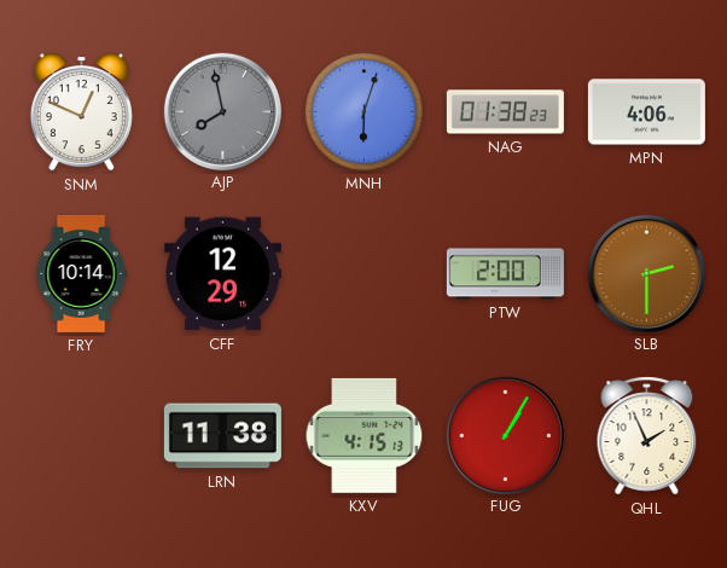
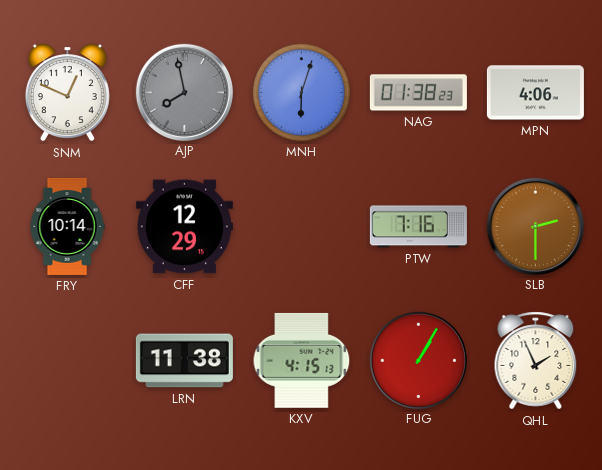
PTW: 2:00 -> 7:16 (418, 227)
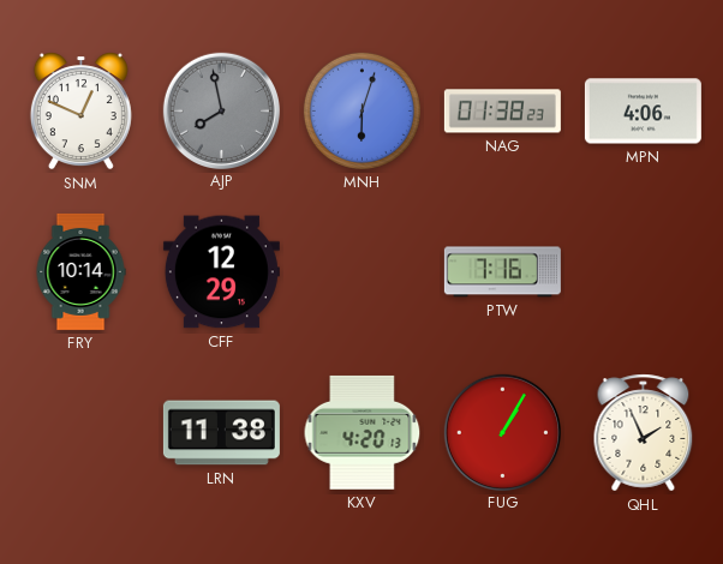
SLB: 2:30 -> none (535, 226)
KXV: 4:15 -> 4:20 (363, 432)
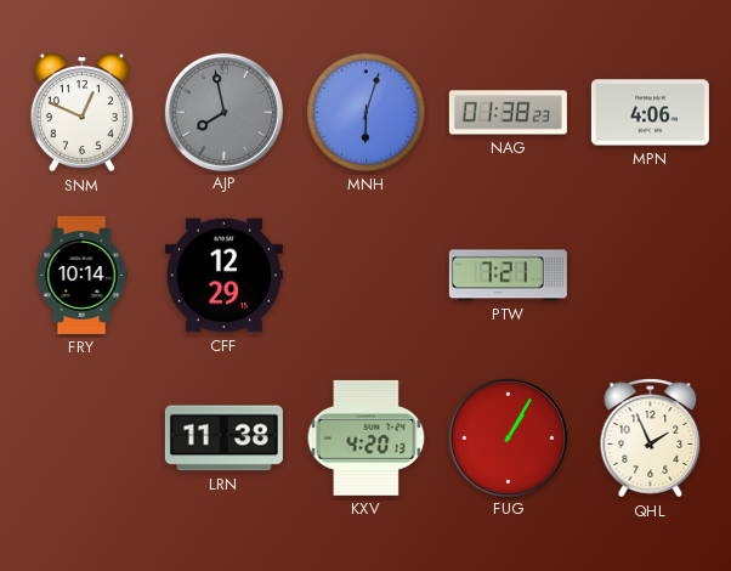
PTW: 7:16 -> 7:21 (508, 276)
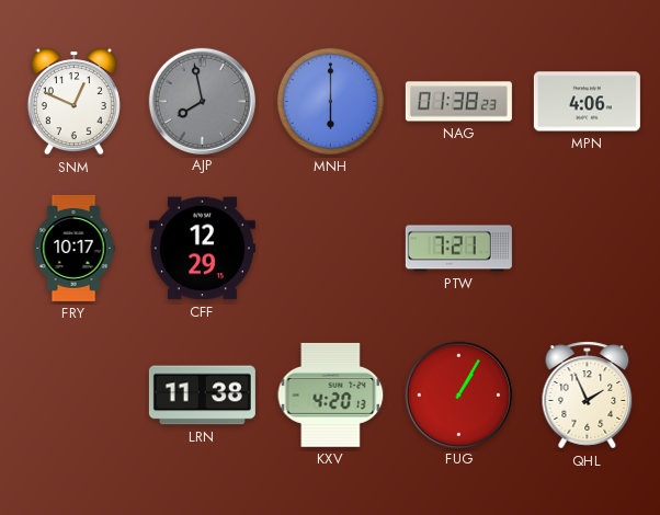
MNH: 6:03 -> 6:00 (330, 101)
FRY: 10:14 -> 10:17 (73, 248)
